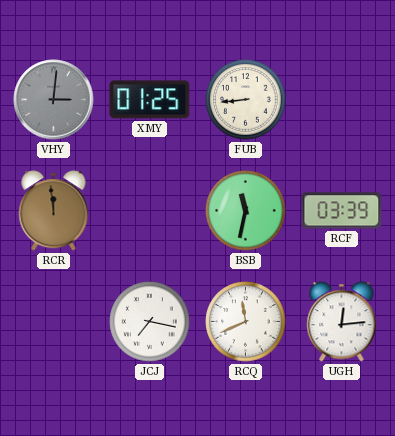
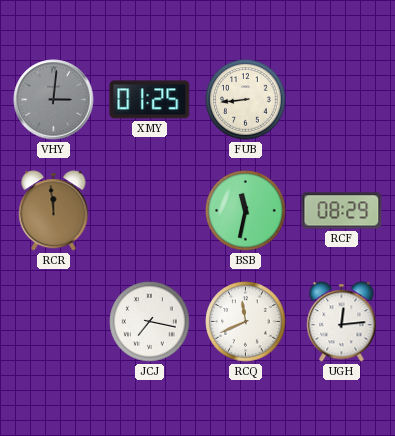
RCF: 03:39 -> 08:29 (342, 211)
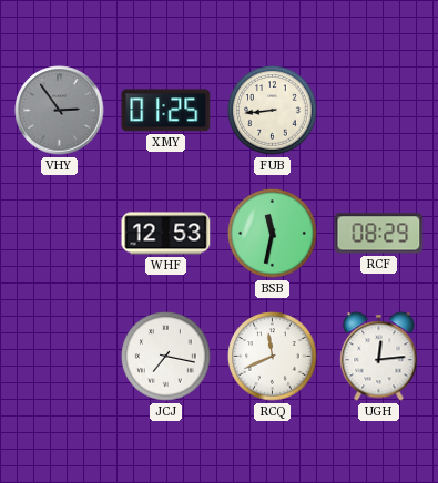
VHY: 3:01 -> 2:54 (60, 111)
RCR: 11:59 -> none (54, 211)
WHF: none -> 12:53 (166, 234)
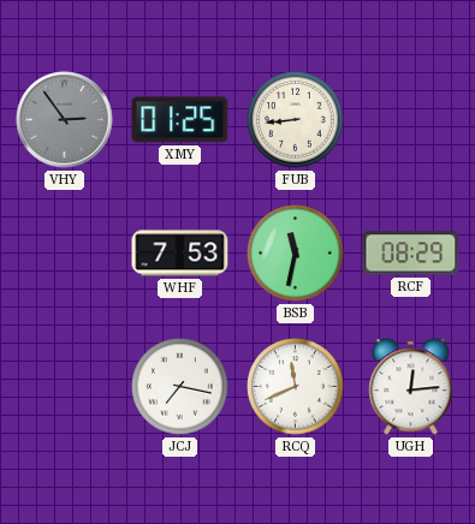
WHF: 12:53 -> 7:53 (180, 254)
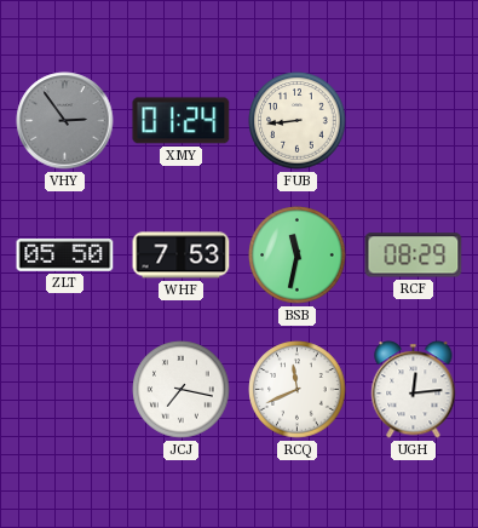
XMY: 01:25 -> 01:24 (182, 121)
ZLT: none -> 05:50 (65, 254)
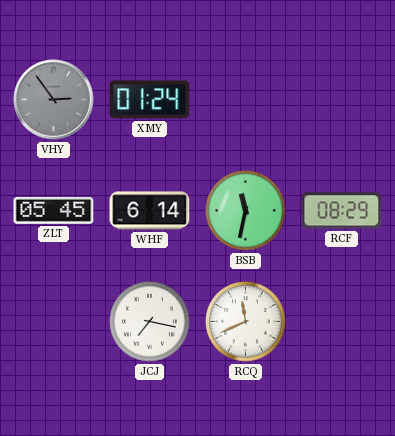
FUB: 8:44 -> none (298, 121)
ZLT: 05:50 -> 05:45 (54, 210)
WHF: 7:53 -> 6:14 (150, 211)
UGH: 12:14 -> none (414, 390)
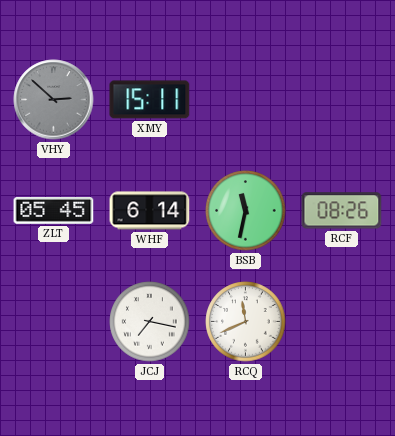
VHY: 2:54 -> 2:52 (54, 100)
XMY: 01:24 -> 15:11 (150, 100)
RCF: 08:29 -> 08:26 (342, 211)
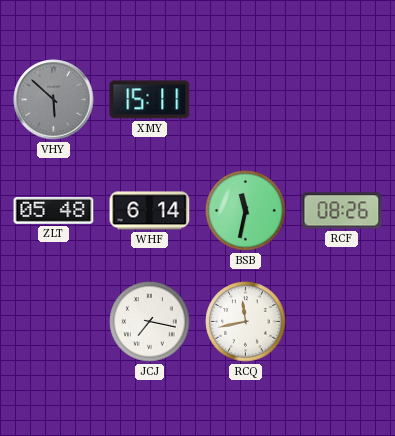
VHY: 2:52 -> 5:52 (54, 100)
ZLT: 05:45 -> 05:48 (54, 210)
RCQ: 11:41 -> 11:43 (246, 322)
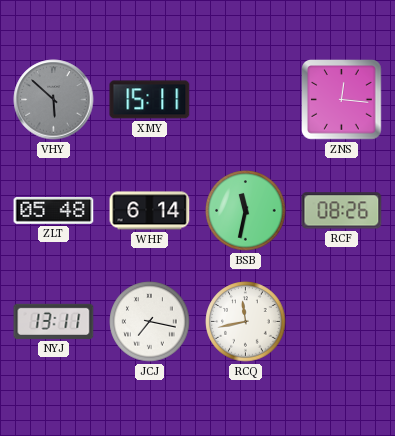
ZNS: none -> 12:16 (342, 100)
NYJ: none -> 13:11 (54, 321)
